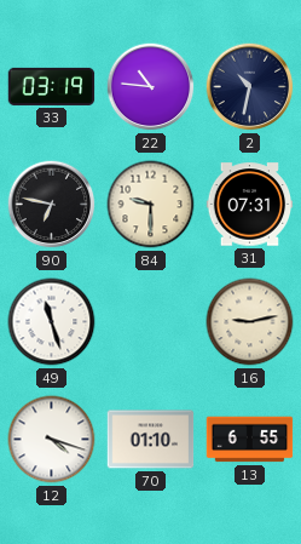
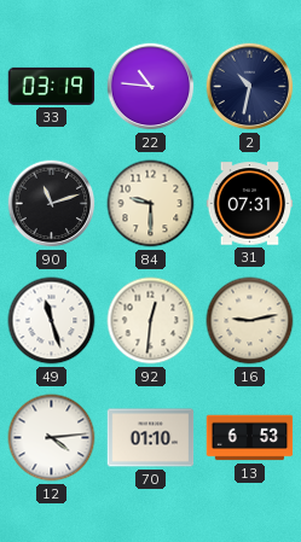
90: 6:47 -> 11:12 (52, 204)
92: none -> 12:31 (151, 321)
12: 4:18 -> 4:14 (52, 438)
13: 6:55 -> 6:53 (250, 438)
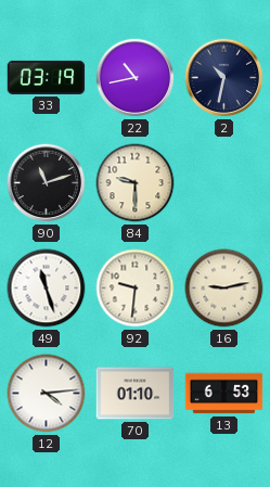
22: 10:46 -> 10:43 (136, 78)
31: 07:31 -> none (250, 204)
92: 12:31 -> 9:31 (136, 289)
